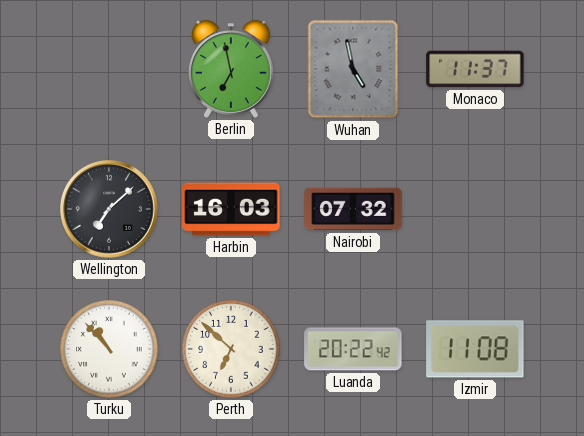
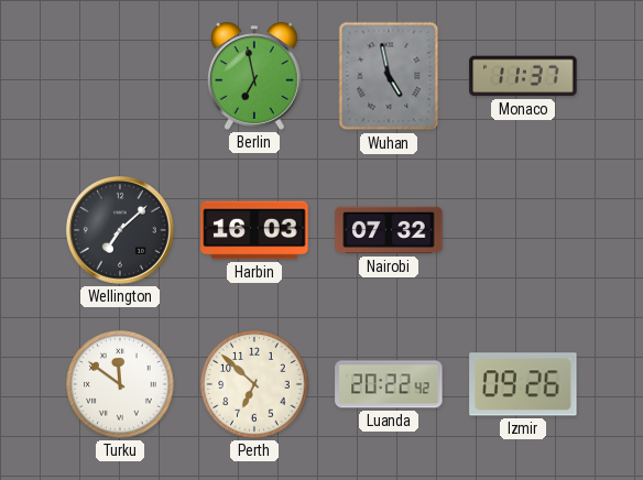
Turku: 10:53 -> 11:51 (120, 384)
Izmir: 11:08 -> 09:26 (523, 384)
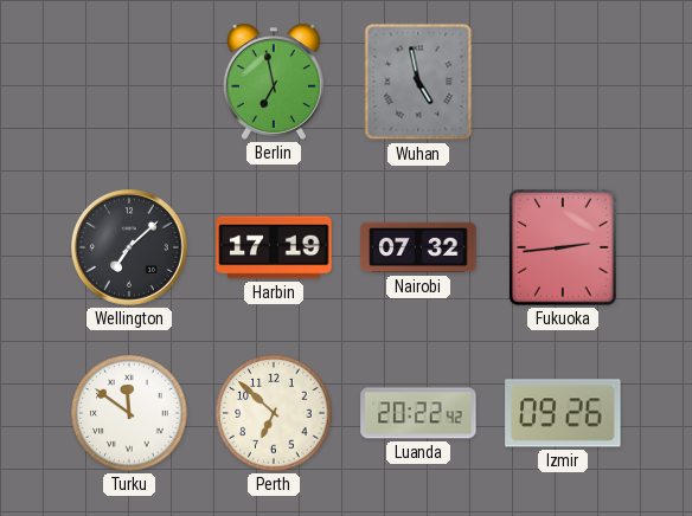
Monaco: 11:37 -> none (523, 76)
Harbin: 16:03 -> 17:19 (274, 247)
Fukuoka: none -> 2:44 (563, 247)
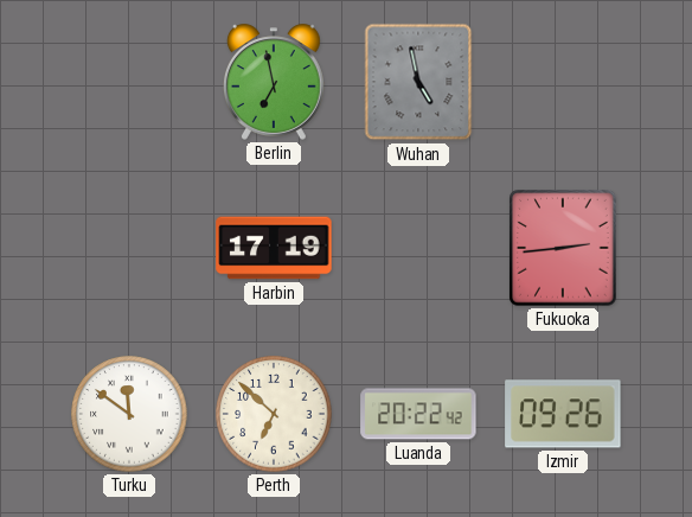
Wellington: 7:08 -> none (130, 249)
Nairobi: 07:32 -> none (418, 247)
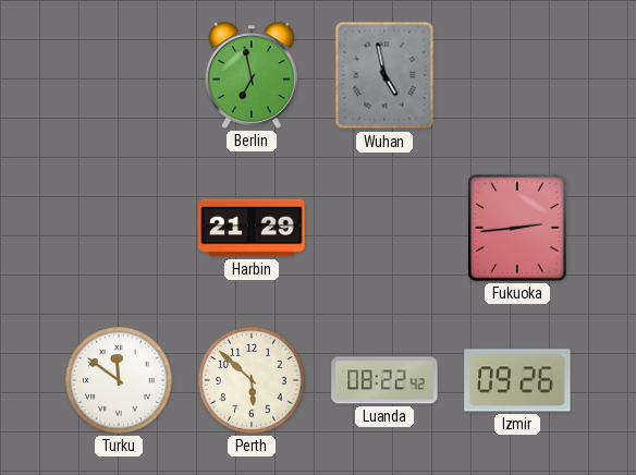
Harbin: 17:19 -> 21:29 (252, 228)
Perth: 6:52 -> 5:52 (252, 380)
Luanda: 20:22 -> 08:22 (384, 380)
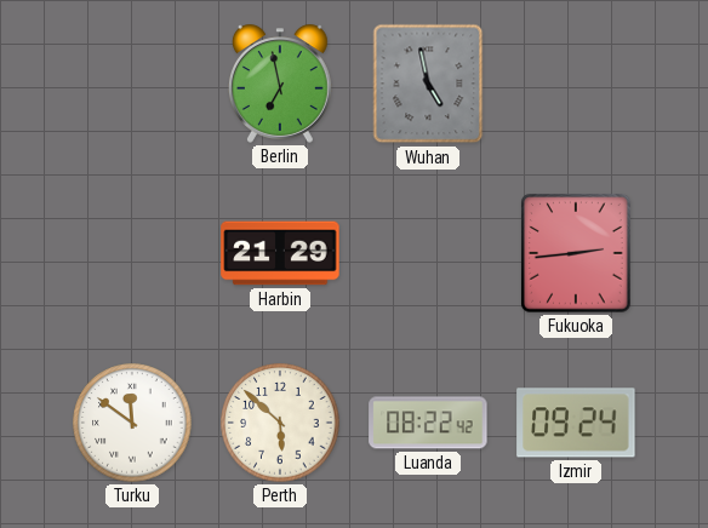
Izmir: 09:26 -> 09:24 (576, 423)
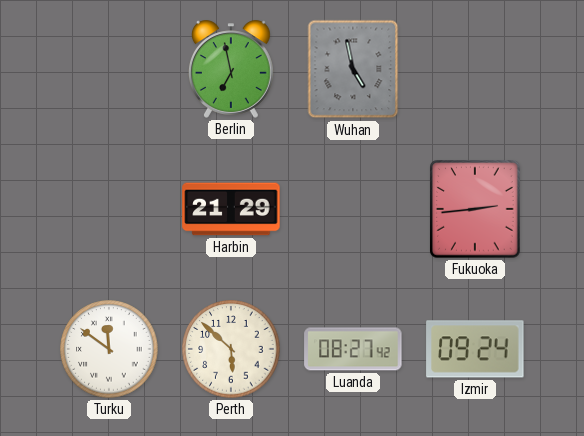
Luanda: 08:22 -> 08:27 (353, 349)
